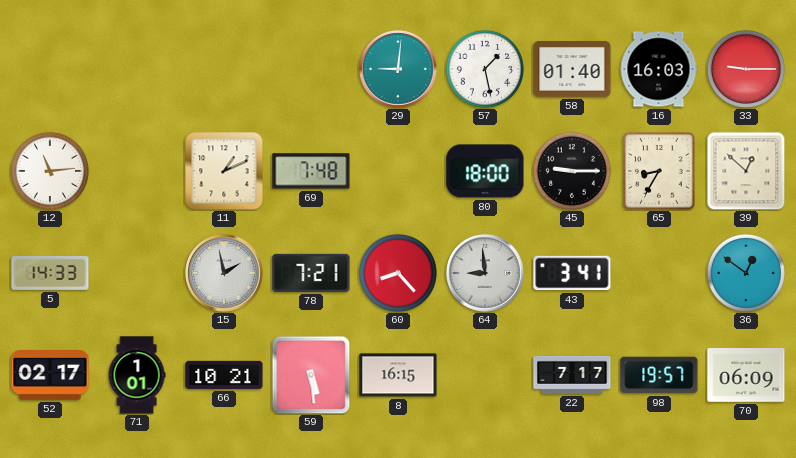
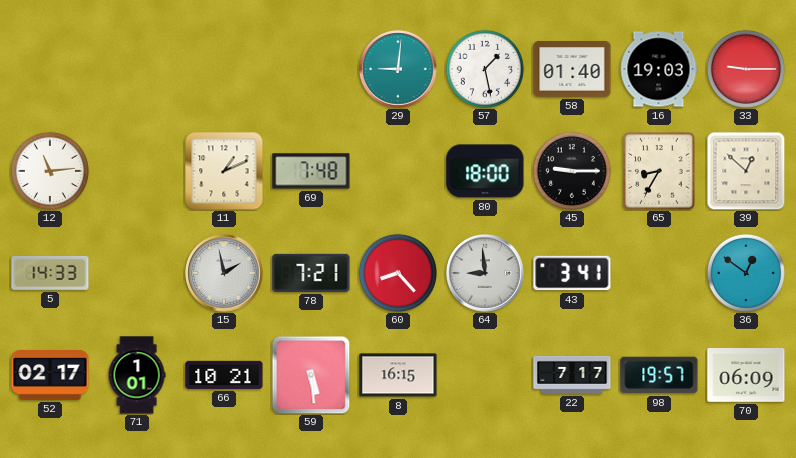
16: 16:03 -> 19:03 (659, 69)
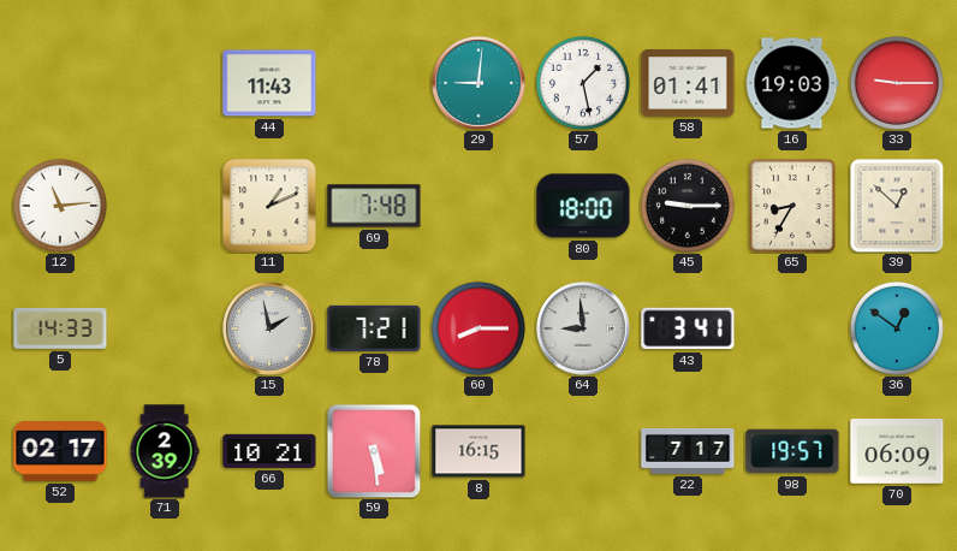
44: none -> 11:43 (269, 83)
58: 01:40 -> 01:41 (688, 84)
60: 8:23 -> 8:15 (478, 328)
71: 1:01 -> 2:39 (165, 451)
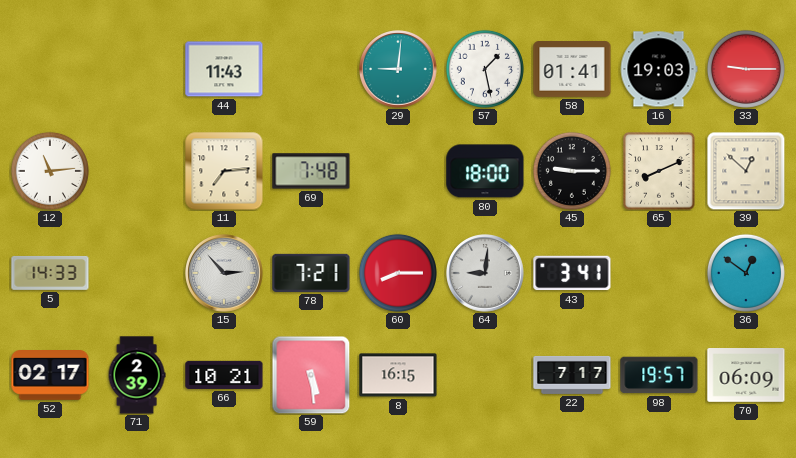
11: 1:11 -> 7:14 (224, 171)
65: 8:35 -> 8:11 (659, 171)
15: 1:58 -> 2:53 (224, 273)
64: 8:59 -> 9:01 (485, 273)
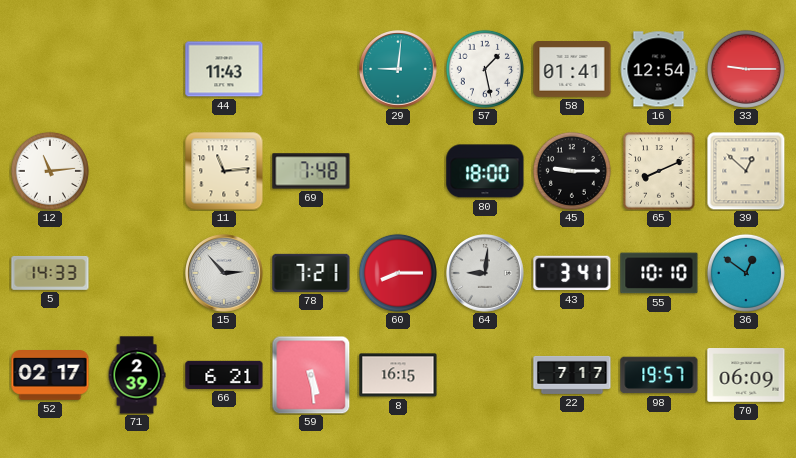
16: 19:03 -> 12:54 (659, 69)
11: 7:14 -> 11:14 (224, 171)
55: none -> 10:10 (659, 273)
66: 10:21 -> 6:21 (224, 375)
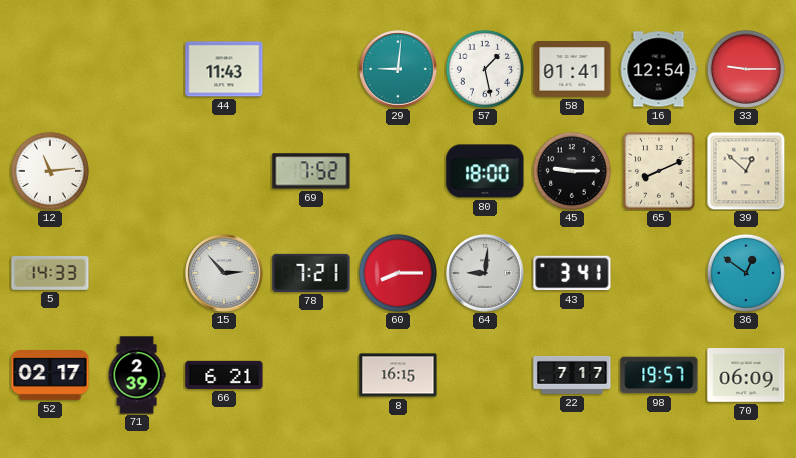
11: 11:14 -> none (224, 171)
69: 7:48 -> 7:52 (311, 171)
55: 10:10 -> none (659, 273)
59: 5:29 -> none (311, 375)
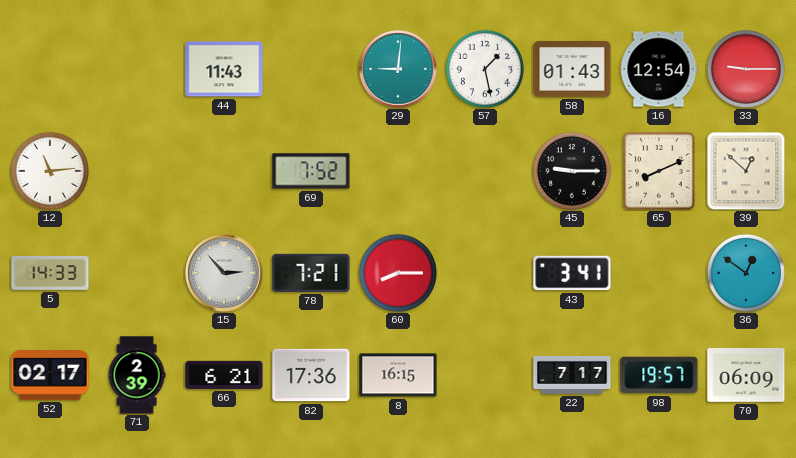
58: 01:41 -> 01:43 (572, 70)
80: 18:00 -> none (485, 171)
64: 9:01 -> none (485, 273)
82: none -> 17:36 (311, 375)
